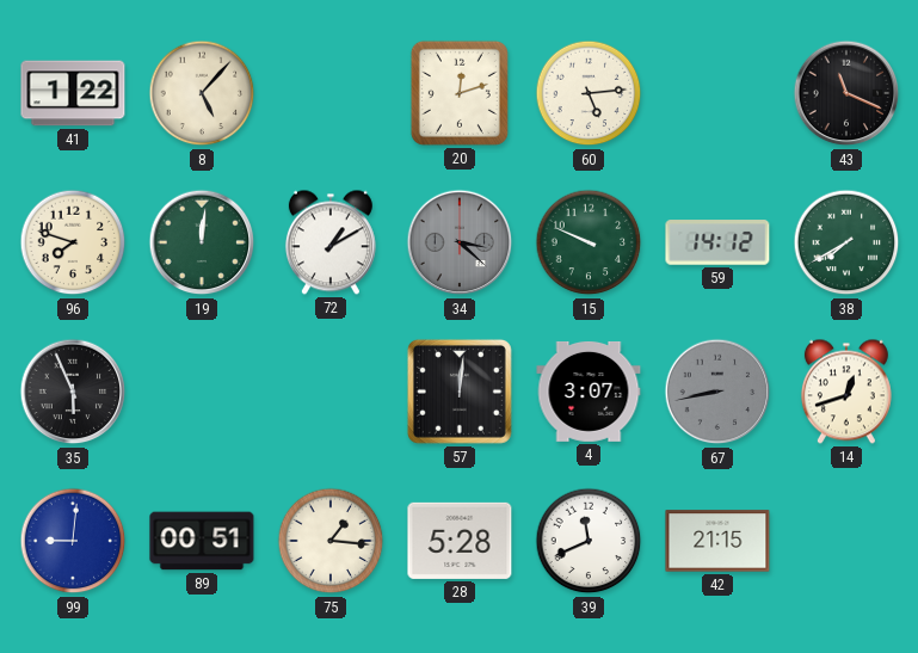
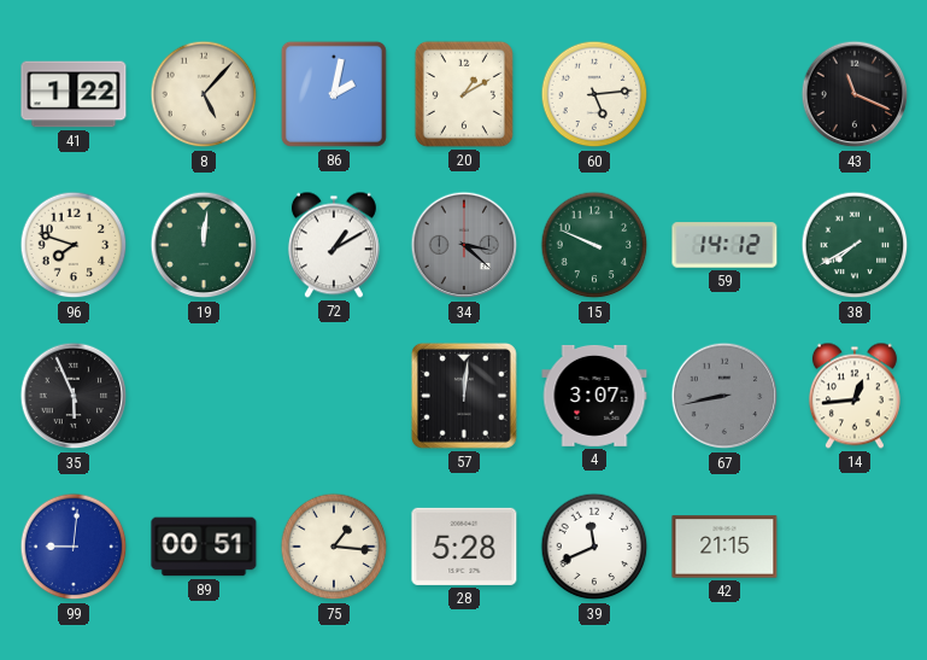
86: none -> 2:02 (334, 94)
20: 12:12 -> 1:10 (464, 94)
14: 12:42 -> 12:44 (855, 396)
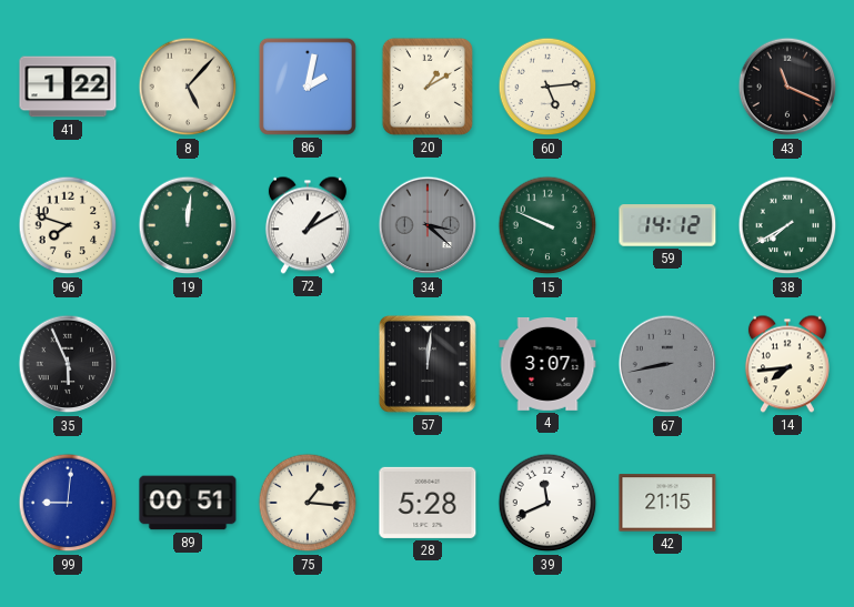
14: 12:44 -> 7:44 (787, 364)
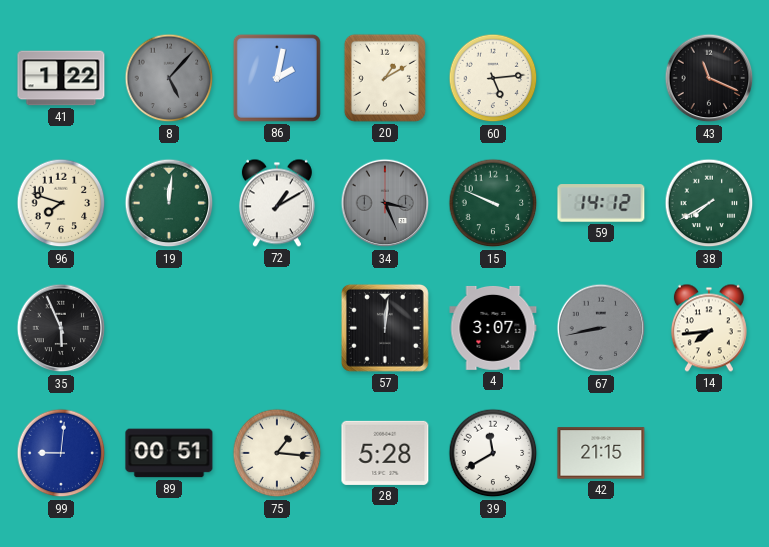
8 dial: cream -> grey (169, 78)
34: 3:22 -> 3:26 (385, 203)
39: 11:41 -> 11:40 (493, 453)
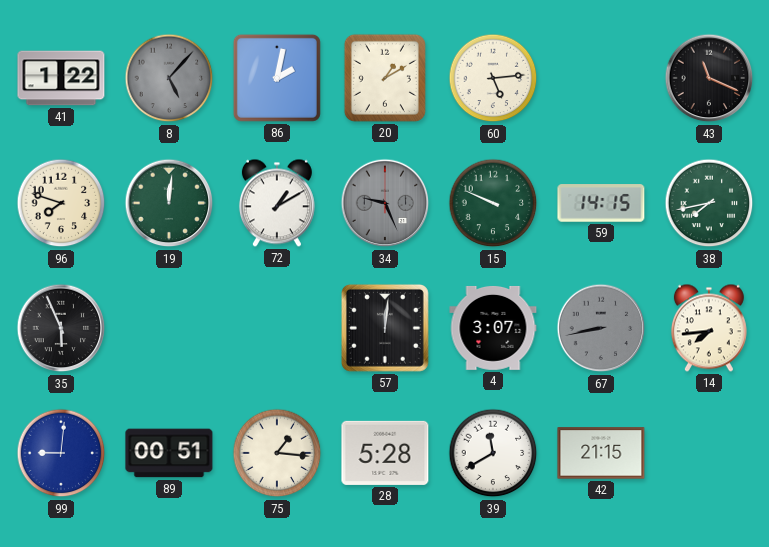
34: 3:26 -> 9:26 (385, 203)
59: 14:12 -> 14:15 (601, 203)
38: 7:40 -> 7:43 (709, 203)
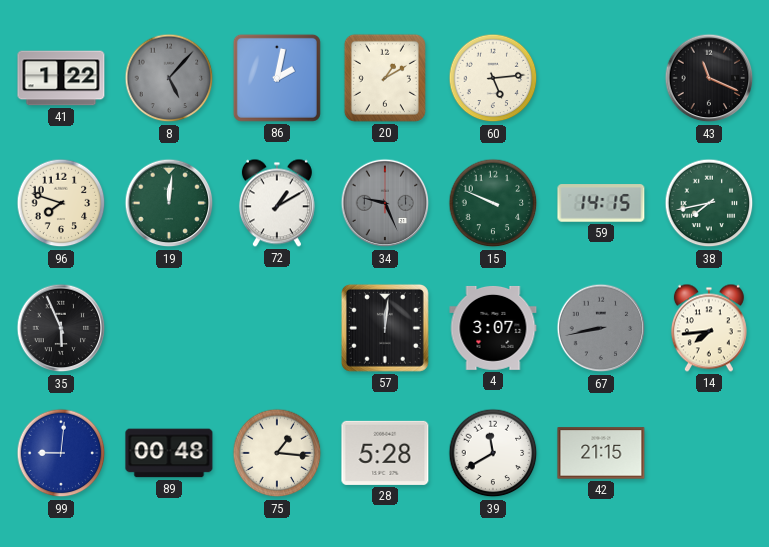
89: 00:51 -> 00:48 (169, 453)
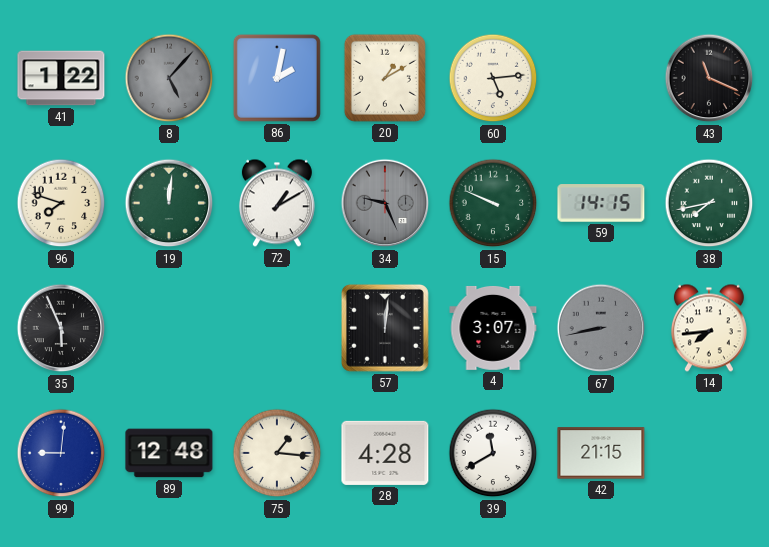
89: 00:48 -> 12:48 (169, 453)
28: 5:28 -> 4:28 (385, 453)
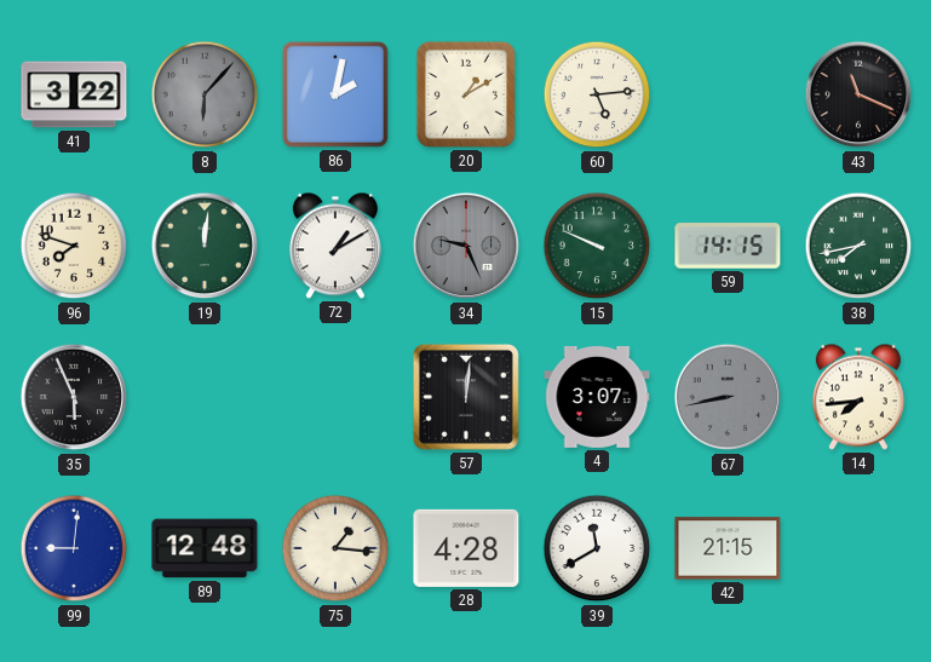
41: 1:22 -> 3:22 (74, 94)
8: 5:07 -> 6:07 (205, 94)
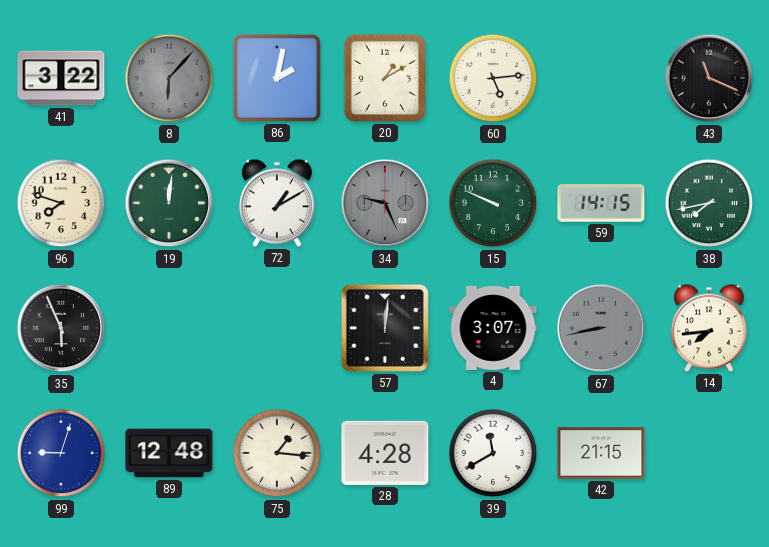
99: 9:01 -> 9:03 (61, 453)
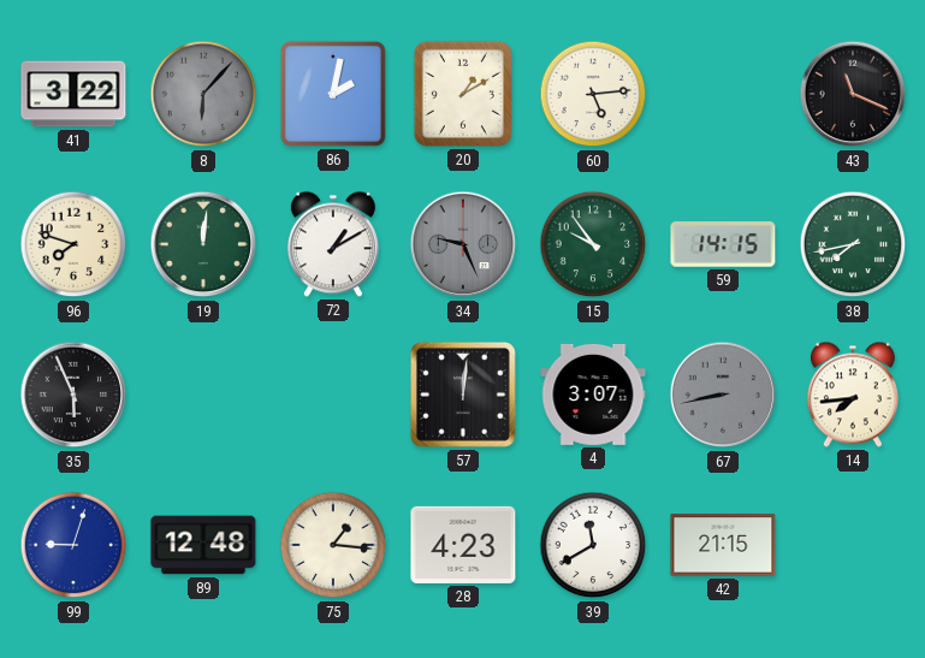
15: 9:49 -> 9:54 (593, 244)
28: 4:28 -> 4:23 (463, 545)
